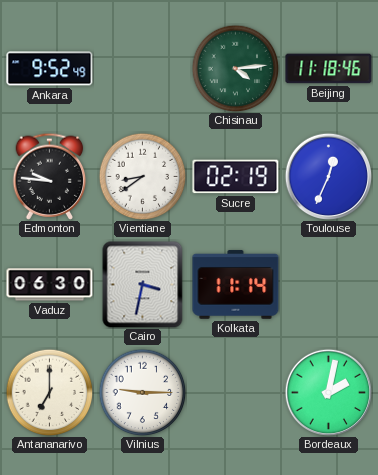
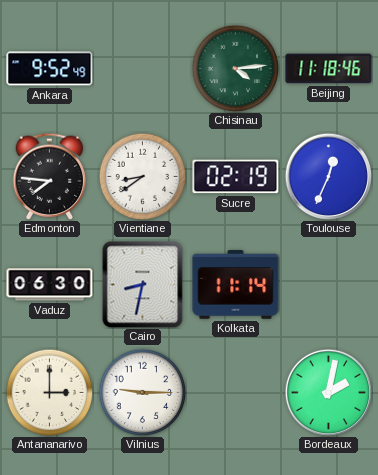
Edmonton: 9:46 -> 7:46 (50, 176)
Cairo: 3:32 -> 8:32 (143, 284)
Antananarivo: 7:00 -> 3:00 (49, 392)
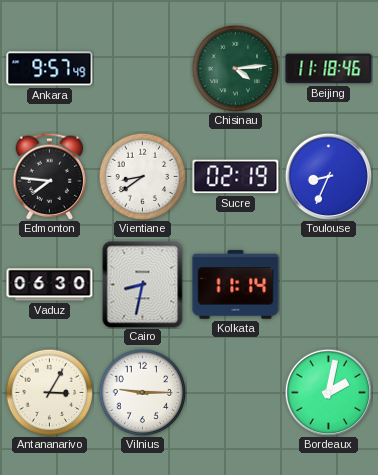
Ankara: 9:52 -> 9:57 (50, 69)
Toulouse: 12:34 -> 8:34 (328, 176)
Antananarivo: 3:00 -> 3:05 (49, 392)
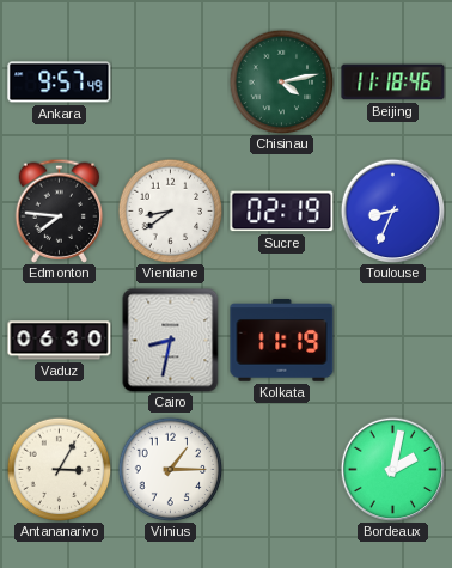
Chisinau: 4:14 -> 4:13 (281, 81)
Kolkata: 11:14 -> 11:19 (282, 341)
Vilnius: 9:15 -> 1:15 (170, 469)
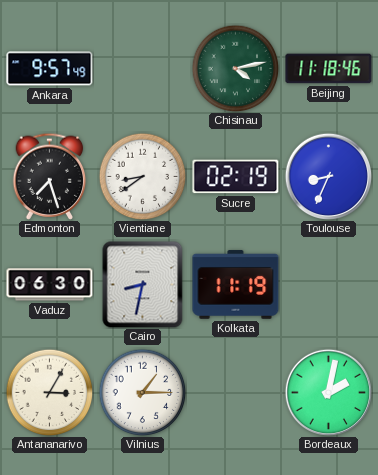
Edmonton: 7:46 -> 7:27 (50, 176)
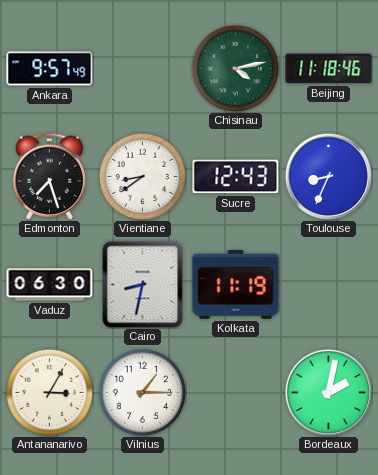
Sucre: 02:19 -> 12:43 (236, 177)
